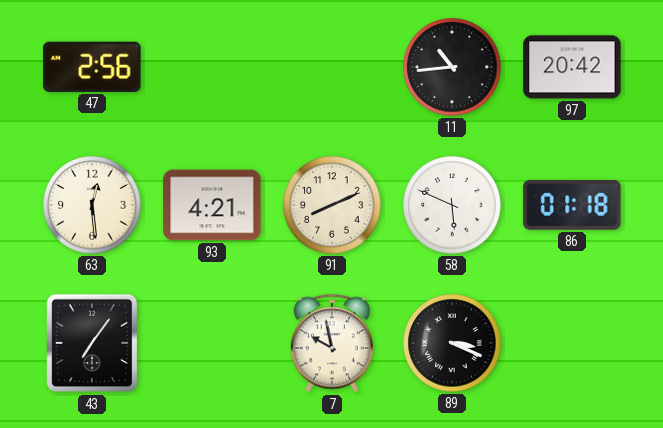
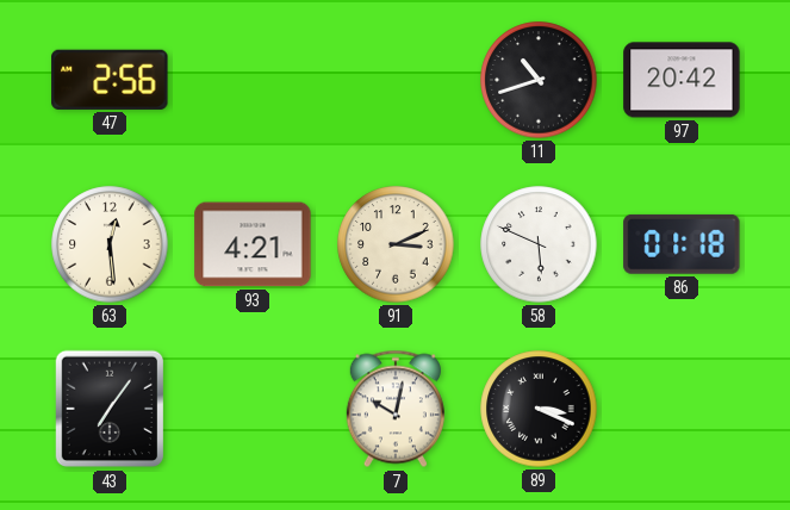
11: 10:44 -> 10:42 (539, 80)
91: 8:11 -> 3:11 (396, 244)
7: 9:58 -> 10:02 (396, 409)
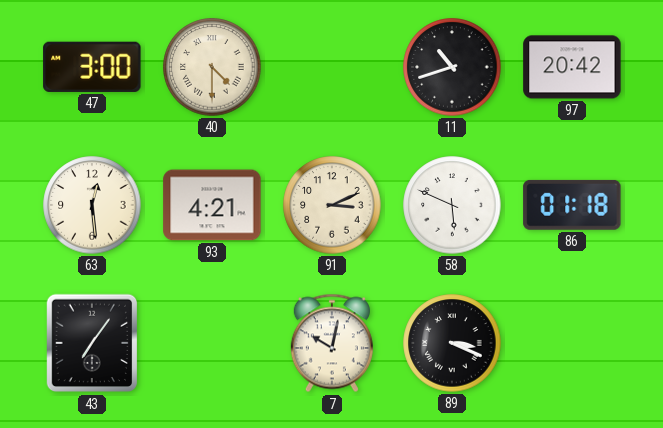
47: 2:56 -> 3:00 (92, 67)
40: none -> 4:30 (212, 67)
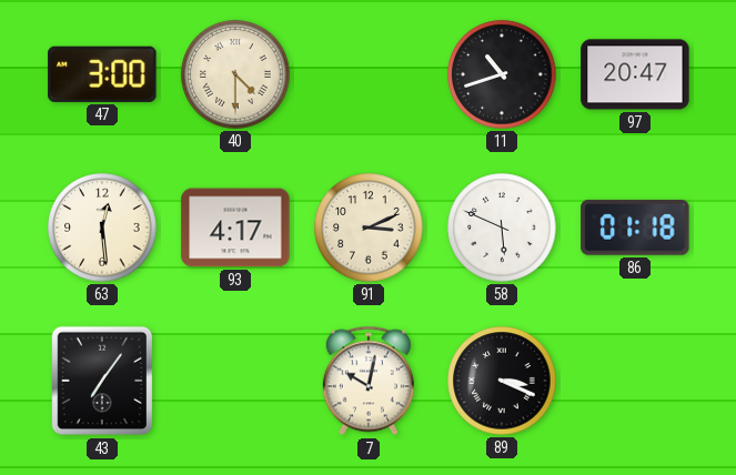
97: 20:42 -> 20:47 (635, 74)
93: 4:21 -> 4:17 (235, 228)
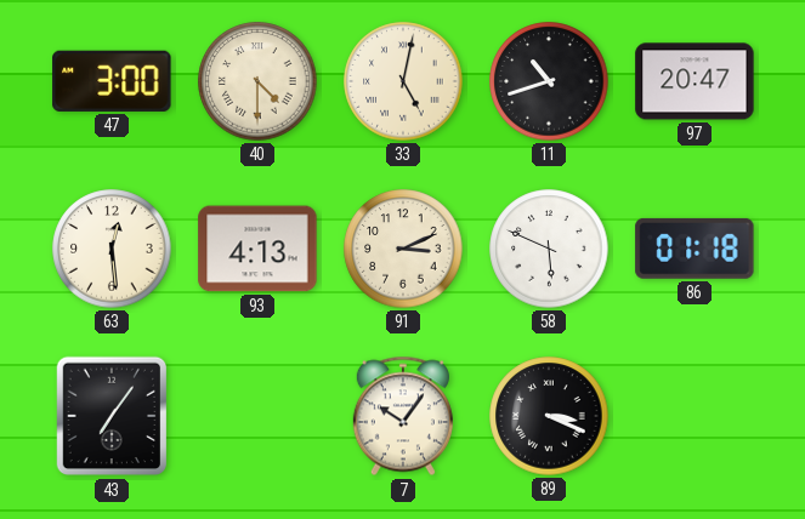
33: none -> 5:02 (403, 81)
93: 4:17 -> 4:13 (257, 249)
7: 10:02 -> 10:06 (403, 416)
